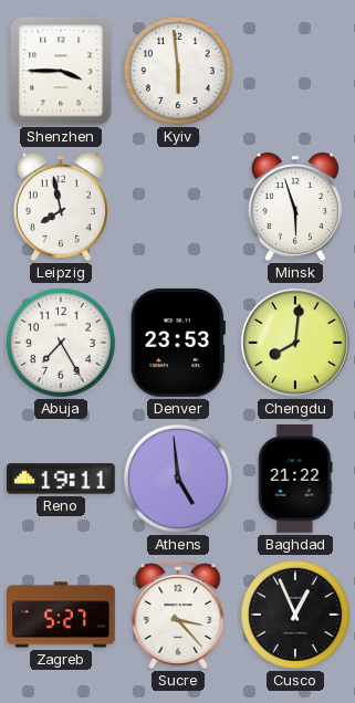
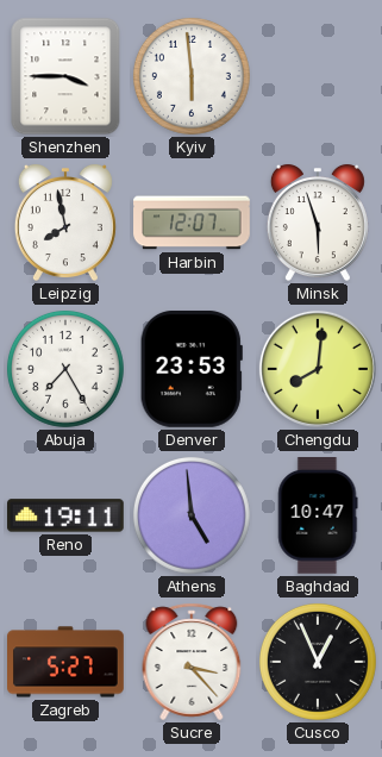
Harbin: none -> 12:07 (192, 223)
Baghdad: 21:22 -> 10:47 (318, 517)
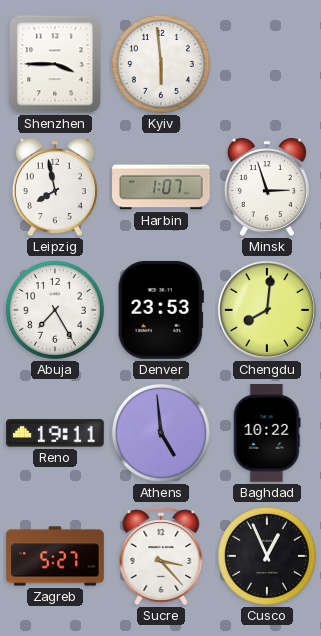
Harbin: 12:07 -> 1:07 (161, 187)
Minsk: 5:57 -> 2:57 (267, 187)
Baghdad: 10:47 -> 10:22 (267, 434)
